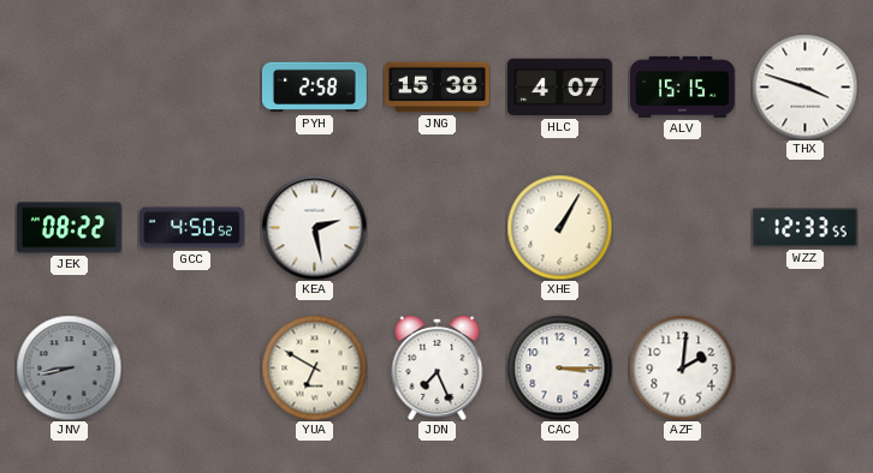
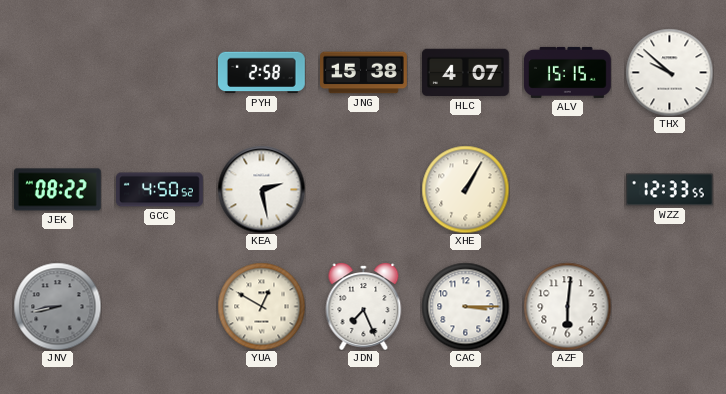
THX: 3:48 -> 9:52 (669, 72)
YUA: 6:50 -> 12:50 (261, 306)
AZF: 2:01 -> 6:01 (567, 306)
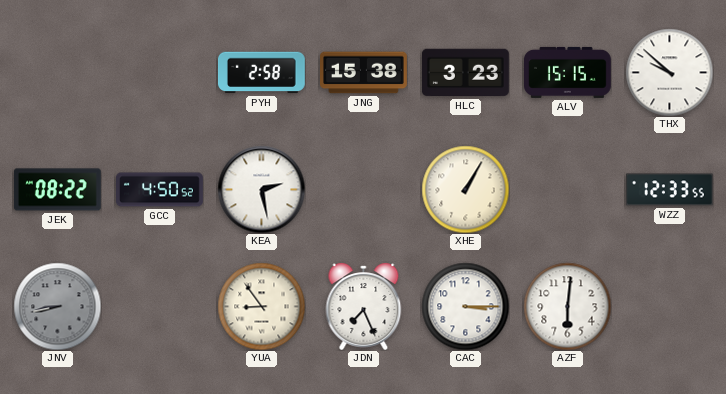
HLC: 4:07 -> 3:23 (465, 73)
YUA: 12:50 -> 8:54 (261, 306)
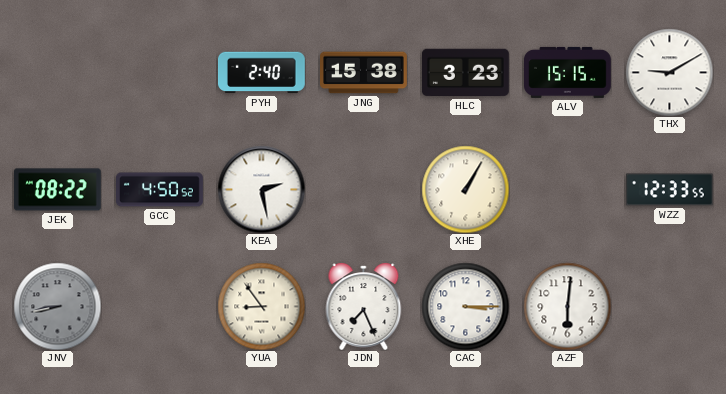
PYH: 2:58 -> 2:40 (261, 73)
THX: 9:52 -> 9:10 (669, 72)
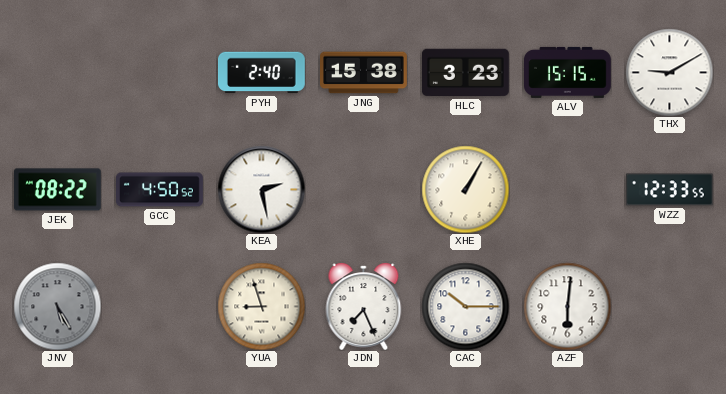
JNV: 8:43 -> 5:25 (57, 306)
YUA: 8:54 -> 8:57 (261, 306)
CAC: 3:15 -> 10:15 (465, 306)
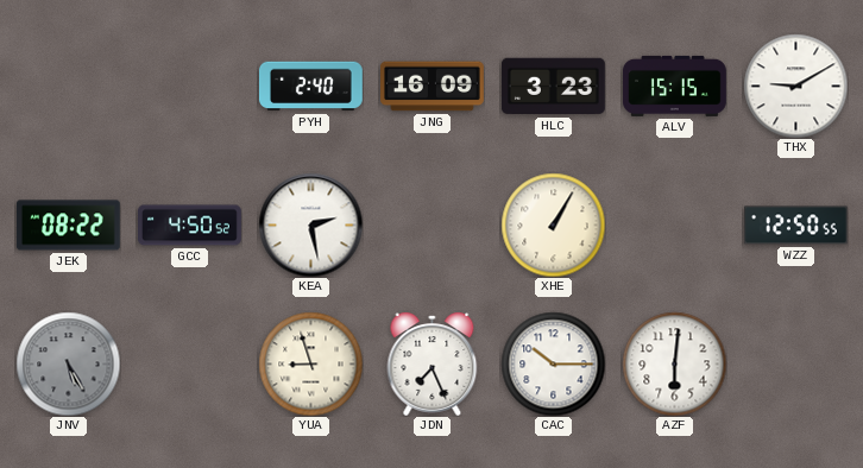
JNG: 15:38 -> 16:09 (433, 87)
WZZ: 12:33 -> 12:50 (796, 226)
